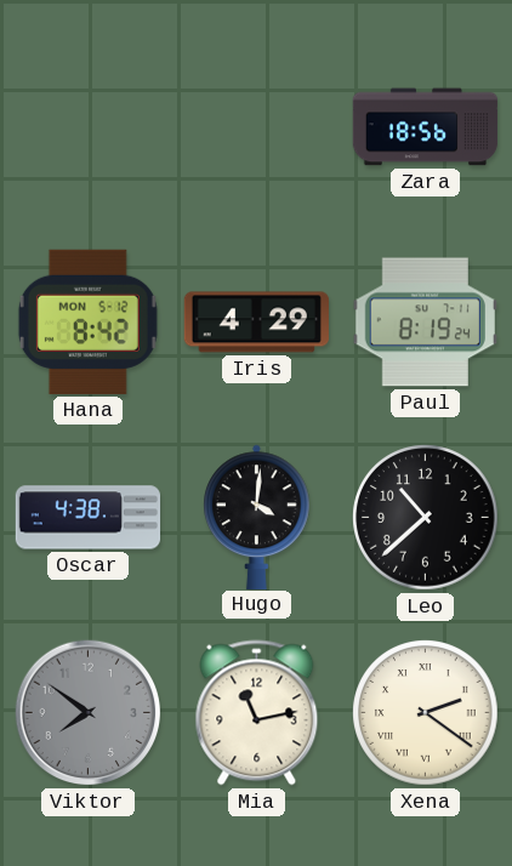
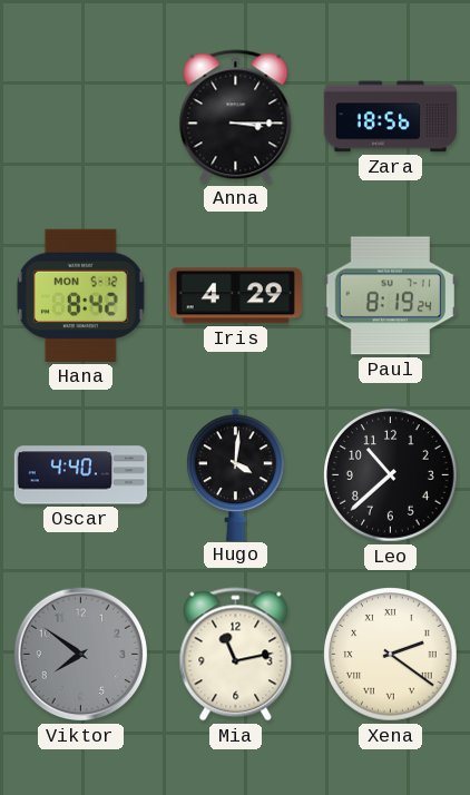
Anna: none -> 3:15 (236, 117)
Oscar: 4:38 -> 4:40 (81, 475)
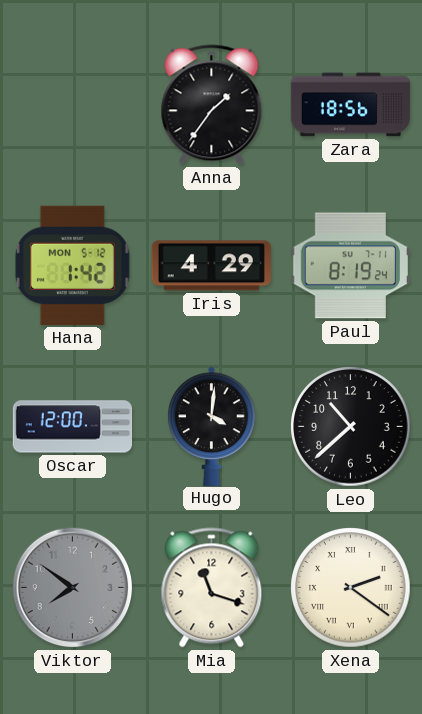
Anna: 3:15 -> 1:36 (212, 105)
Hana: 8:42 -> 1:42 (72, 265)
Oscar: 4:40 -> 12:00 (73, 427)
Mia: 11:13 -> 11:18 (212, 588)
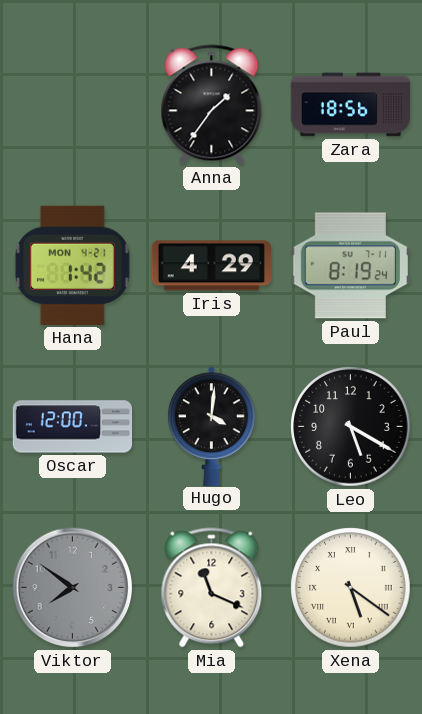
Hana date: MON 5-12 -> MON 4-21 (72, 265)
Leo: 10:38 -> 5:20 (351, 427)
Mia: 11:18 -> 11:19 (212, 588)
Xena: 2:21 -> 5:21 (351, 588)
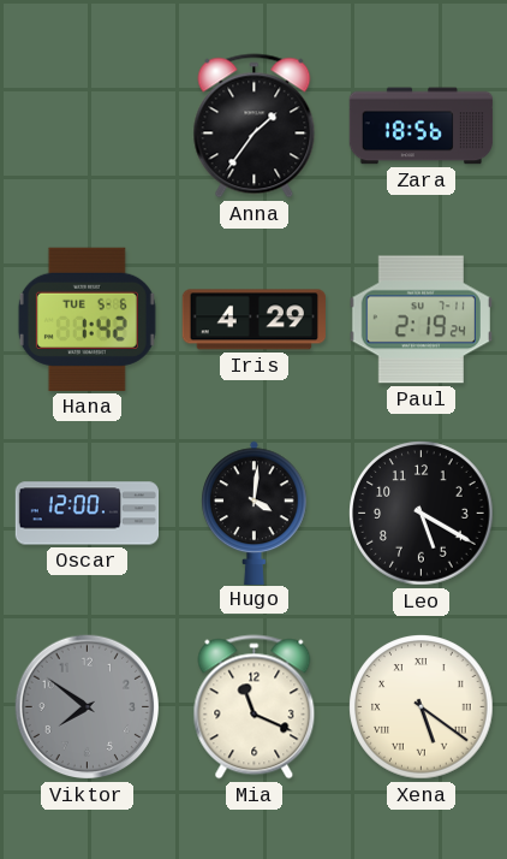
Hana date: MON 4-21 -> TUE 5-6 (87, 319)
Paul: 8:19 -> 2:19 (420, 320)
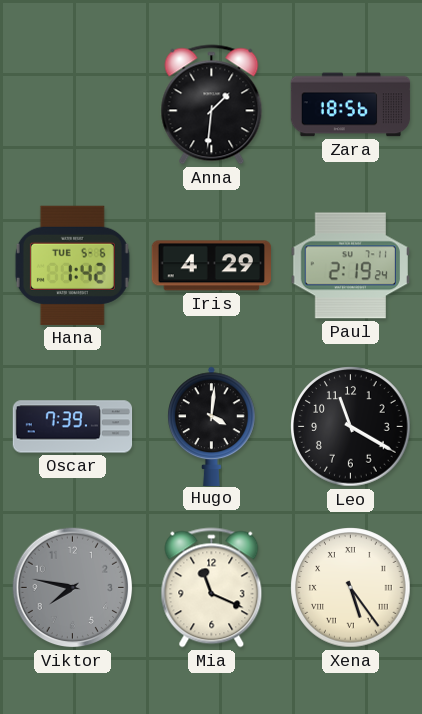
Anna: 1:36 -> 1:31 (212, 105)
Oscar: 12:00 -> 7:39 (73, 427)
Leo: 5:20 -> 11:20 (351, 427)
Viktor: 7:51 -> 7:47 (73, 588)
Xena: 5:21 -> 5:24 (351, 588)
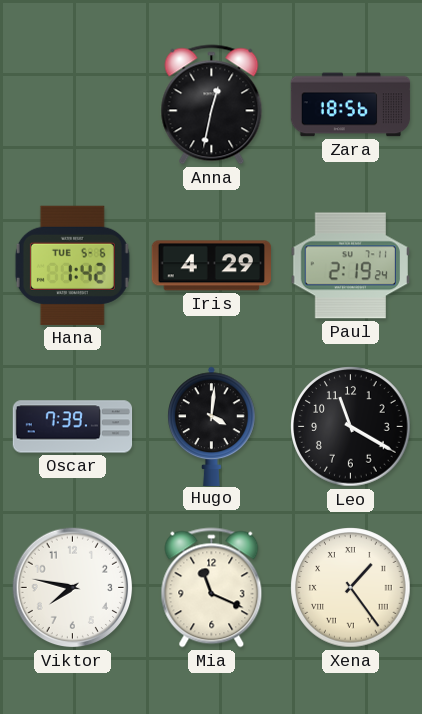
Anna: 1:31 -> 12:32 (212, 105)
Viktor dial: grey -> white (73, 588)
Xena: 5:24 -> 1:24 (351, 588)
